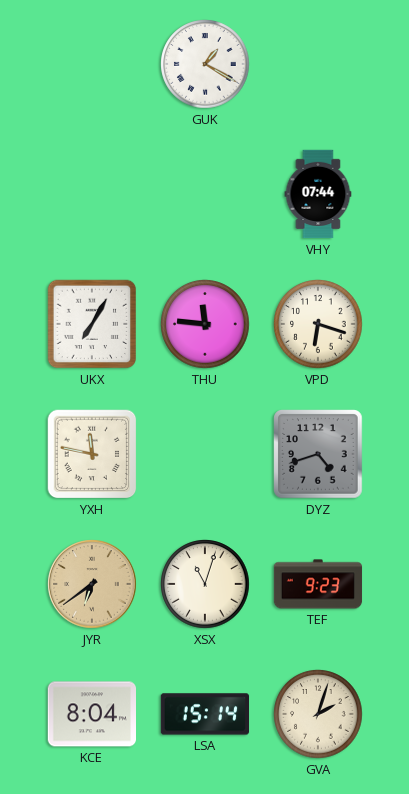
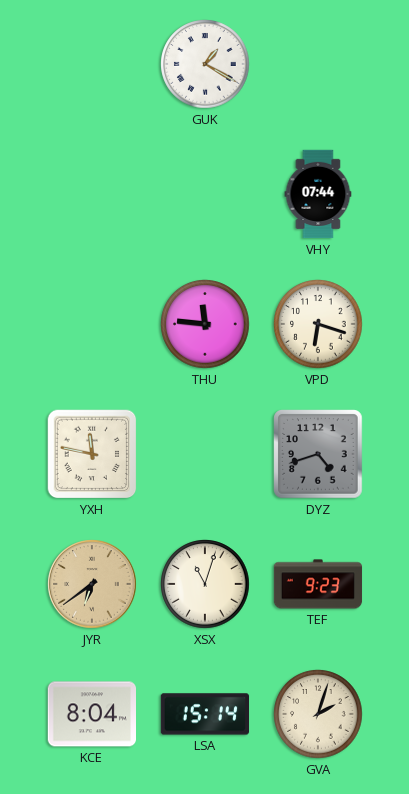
UKX: 7:05 -> none (92, 324)
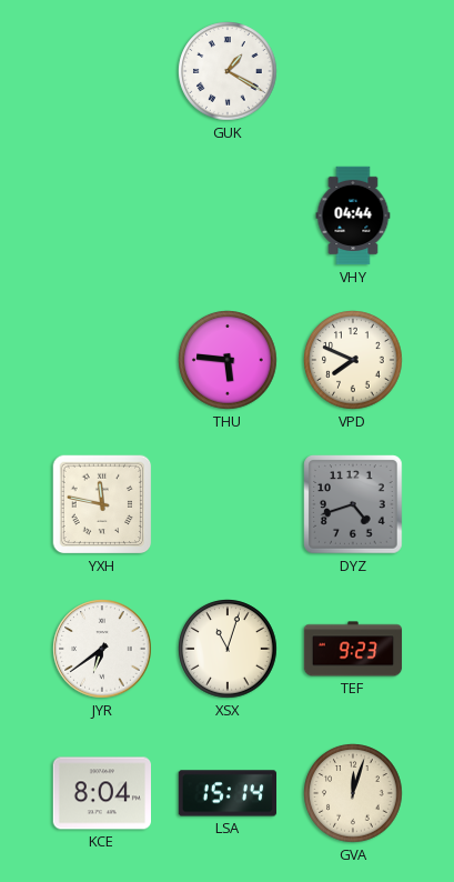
VHY: 07:44 -> 04:44 (353, 216)
THU: 11:46 -> 5:46 (228, 360)
VPD: 6:18 -> 7:49 (353, 360)
JYR dial: champagne -> white (102, 649)
GVA: 2:03 -> 12:03 (353, 793)
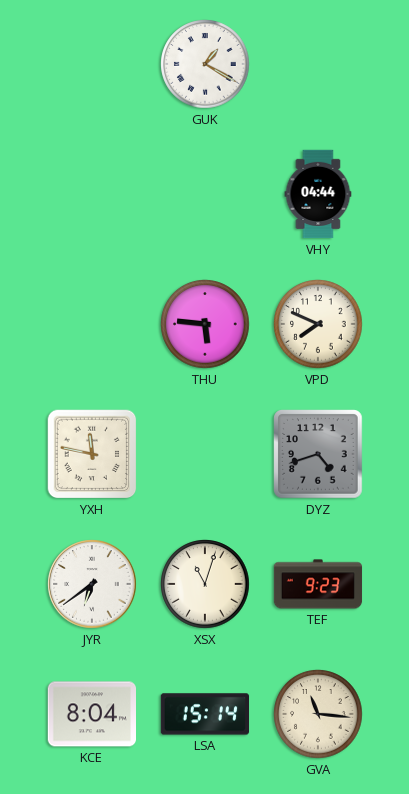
GVA: 12:03 -> 11:16 (318, 714)
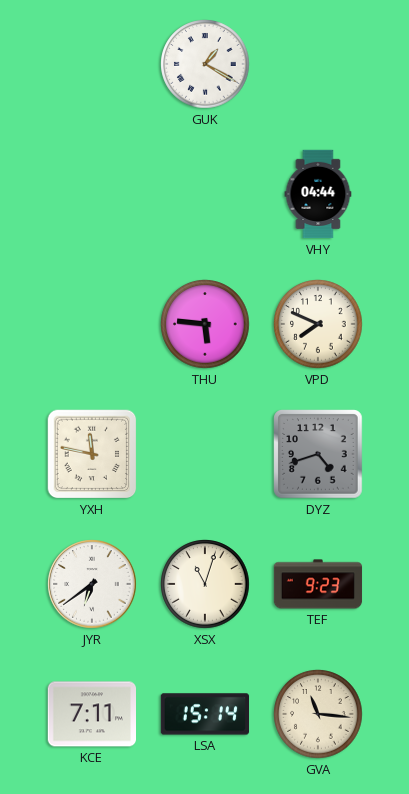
KCE: 8:04 -> 7:11 (91, 714)
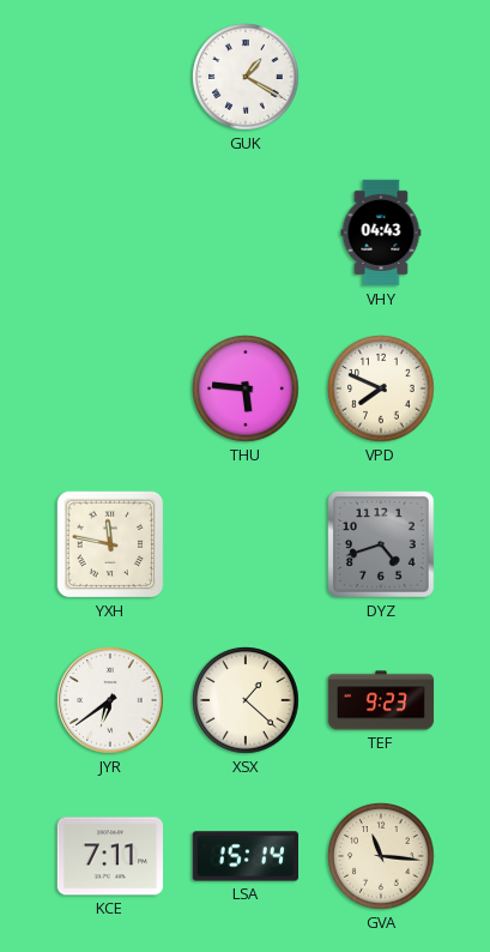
VHY: 04:44 -> 04:43 (381, 233)
XSX: 11:03 -> 1:22 (246, 700)
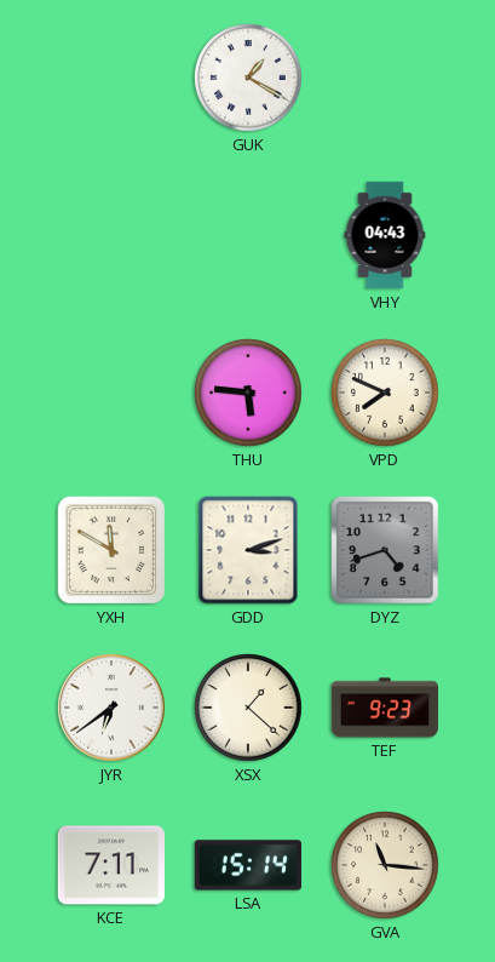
YXH: 11:47 -> 11:50 (111, 550)
GDD: none -> 3:12 (248, 550)
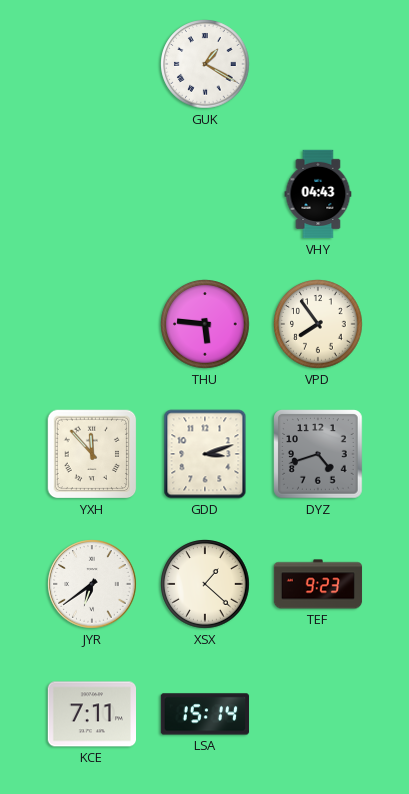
VPD: 7:49 -> 7:54 (318, 324)
YXH: 11:50 -> 11:53 (92, 454)
GVA: 11:16 -> none (385, 865)
